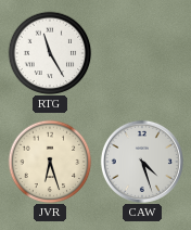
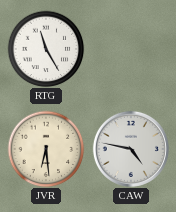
JVR: 6:27 -> 6:29 (46, 149)
CAW: 4:27 -> 4:47 (131, 149)
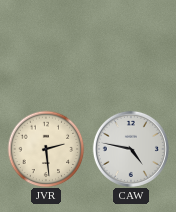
RTG: 11:25 -> none (46, 49)
JVR: 6:29 -> 2:29 (46, 149)
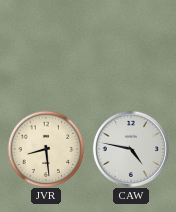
JVR: 2:29 -> 8:29 (46, 149)
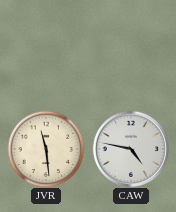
JVR: 8:29 -> 11:29 (46, 149)
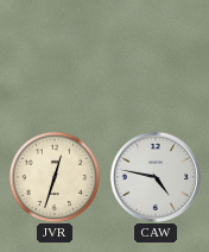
JVR: 11:29 -> 12:33 (55, 177)
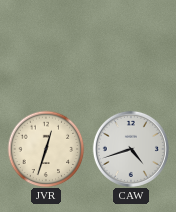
CAW: 4:47 -> 4:42 (131, 149)
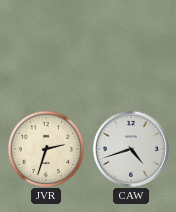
JVR: 12:33 -> 2:33 (46, 149)
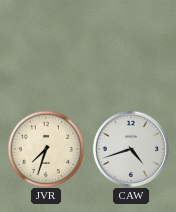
JVR: 2:33 -> 7:33 (46, 149)
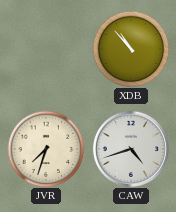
XDB: none -> 10:53 (131, 49)
